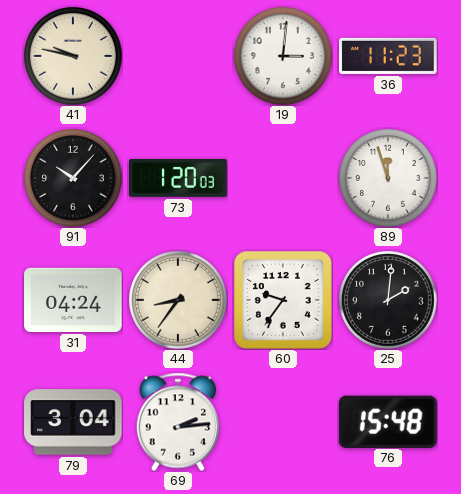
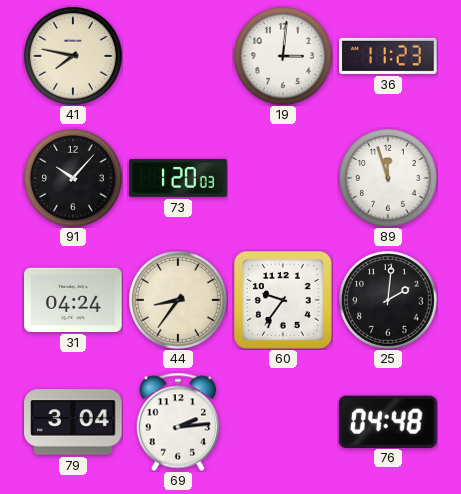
41: 9:47 -> 7:47 (74, 57)
76: 15:48 -> 04:48 (388, 421)
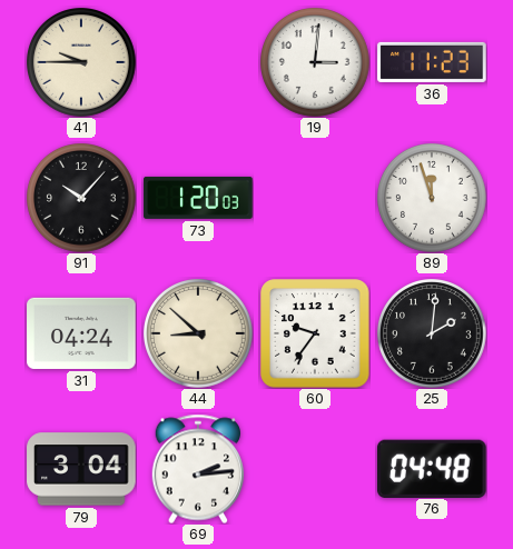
41: 7:47 -> 9:45 (82, 63)
44: 8:36 -> 8:52 (199, 335)
